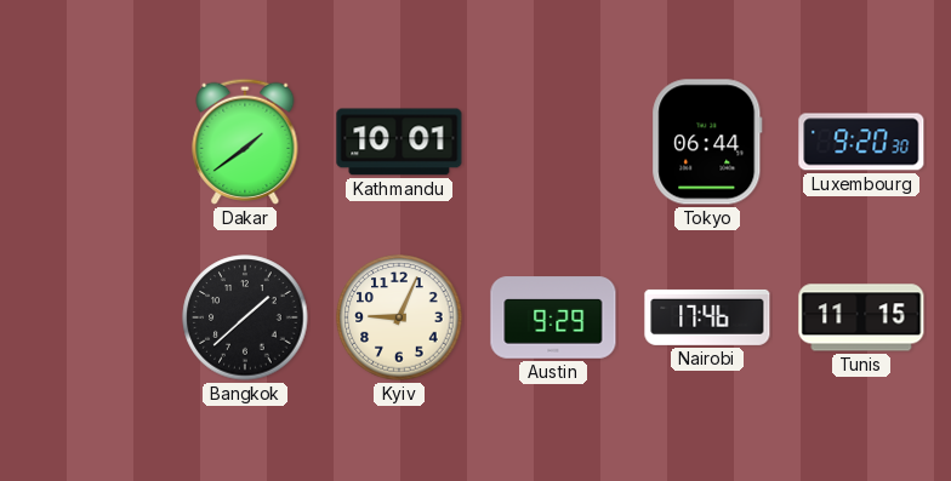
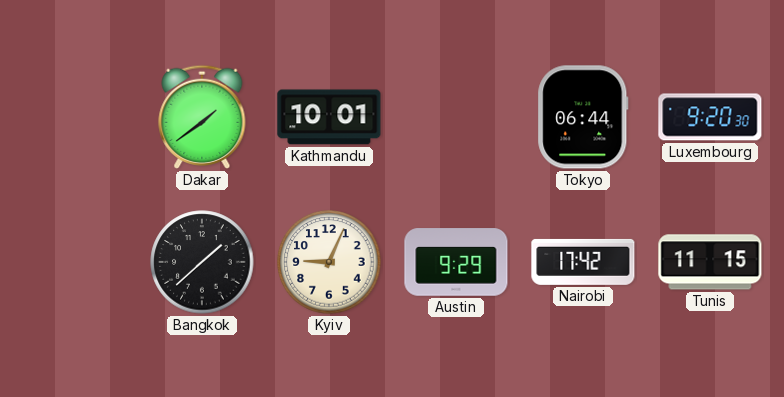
Nairobi: 17:46 -> 17:42 (583, 262)
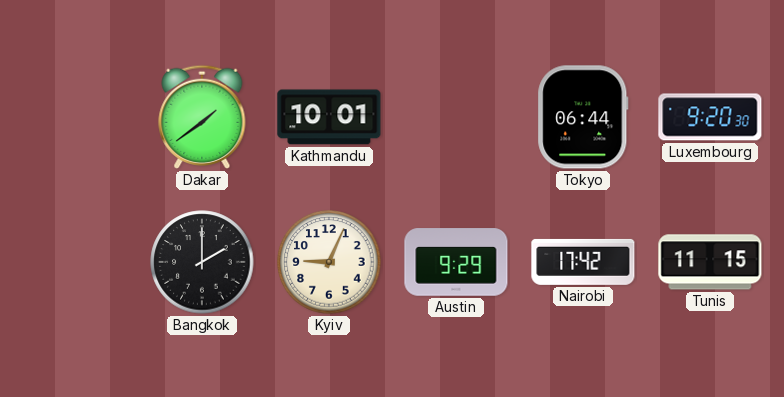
Bangkok: 1:38 -> 2:00 (202, 262)
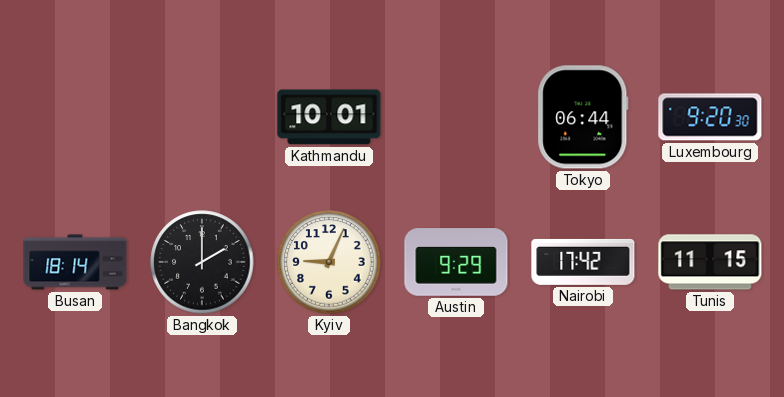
Dakar: 1:39 -> none (202, 117)
Busan: none -> 18:14 (75, 262)
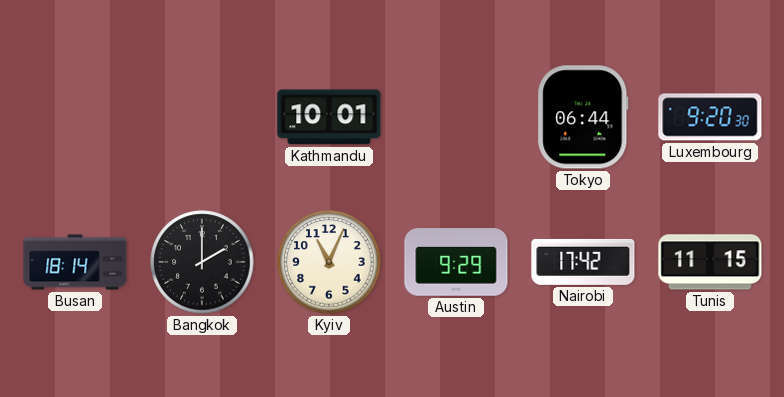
Kyiv: 9:04 -> 11:04 (329, 262)
